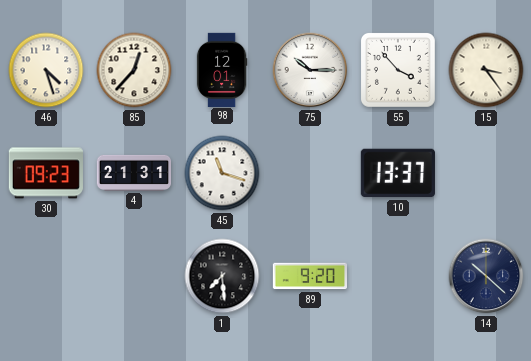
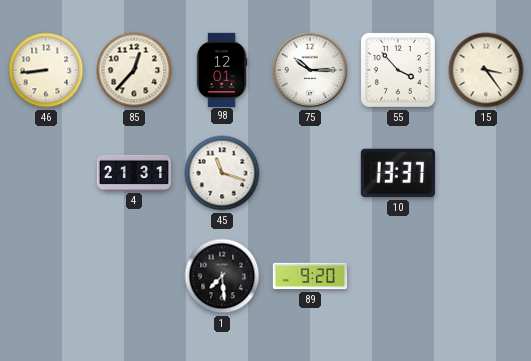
46: 4:27 -> 8:44 (46, 70)
30: 09:23 -> none (46, 173)
14: 10:22 -> none (486, 276)
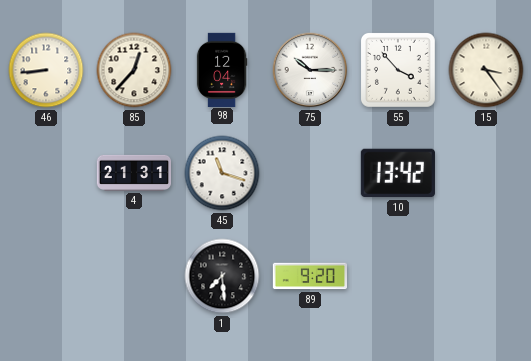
98: 12:01 -> 12:04 (222, 69)
10: 13:37 -> 13:42 (398, 173)
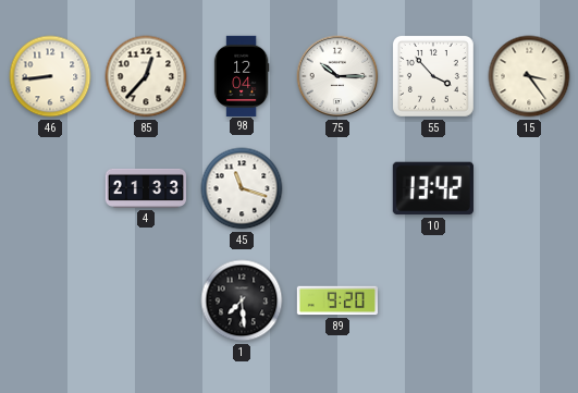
4: 21:31 -> 21:33 (145, 188)
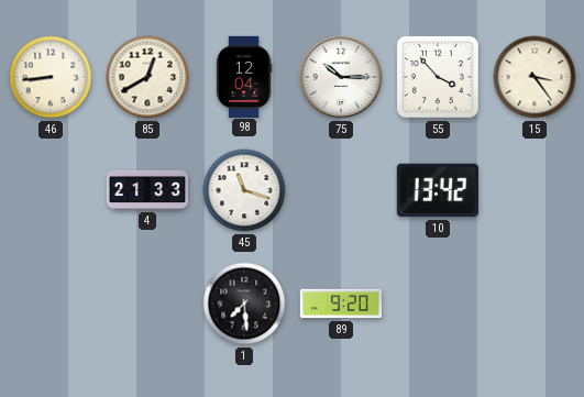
85: 12:37 -> 12:40 (147, 77)
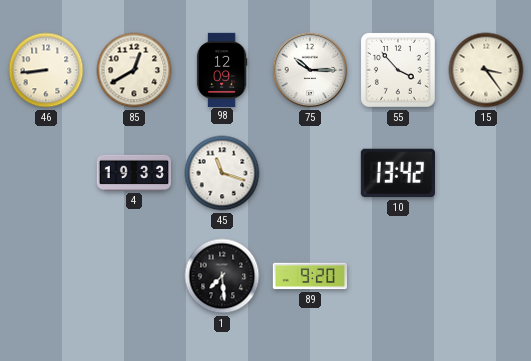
98: 12:04 -> 12:09 (222, 69)
4: 21:33 -> 19:33 (133, 173)
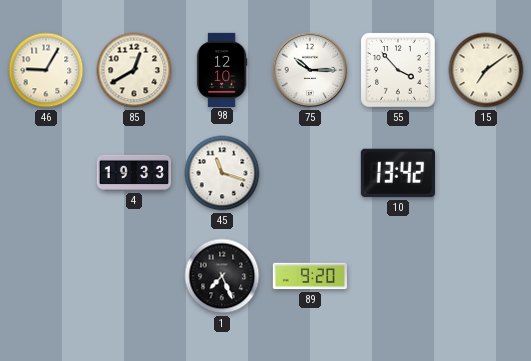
46: 8:44 -> 9:05 (46, 70)
98: 12:09 -> 12:10 (222, 69)
15: 3:24 -> 7:09 (486, 70)
1: 7:29 -> 7:26 (222, 276)
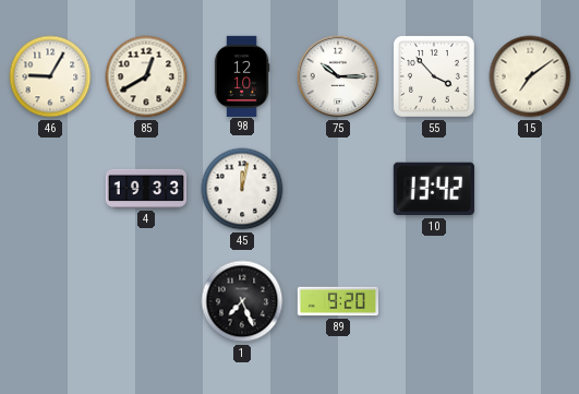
45: 11:18 -> 12:02 (242, 189)
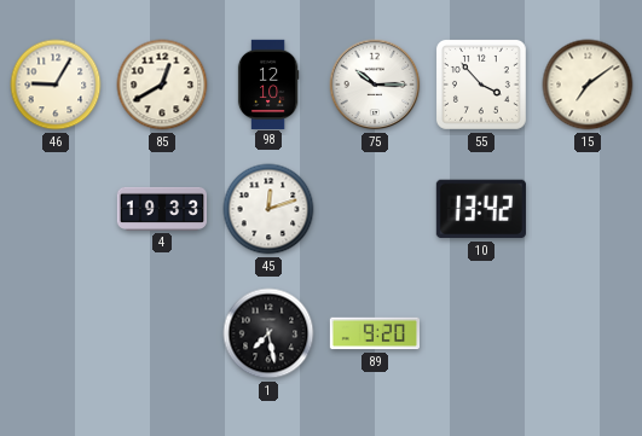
45: 12:02 -> 12:12 (268, 209)
1: 7:26 -> 7:28 (268, 333)
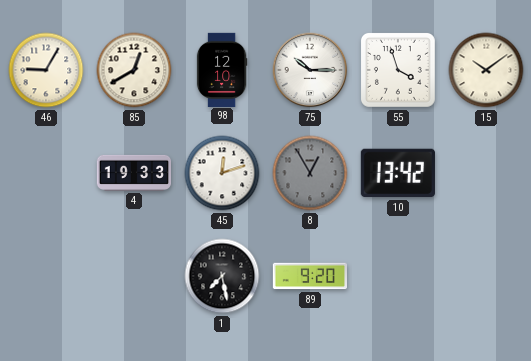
55: 3:53 -> 3:57 (398, 70)
15: 7:09 -> 10:09 (486, 70)
8: none -> 12:55 (310, 173)
